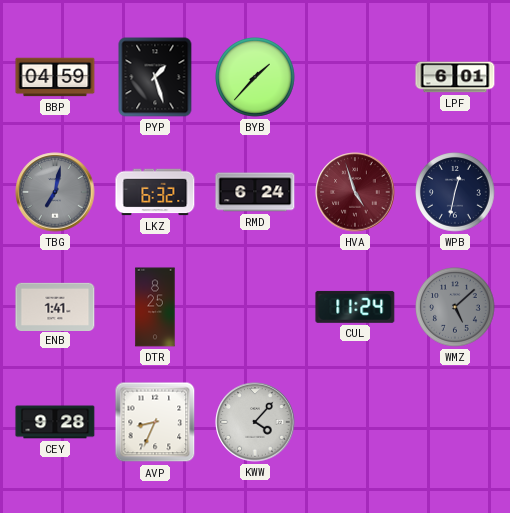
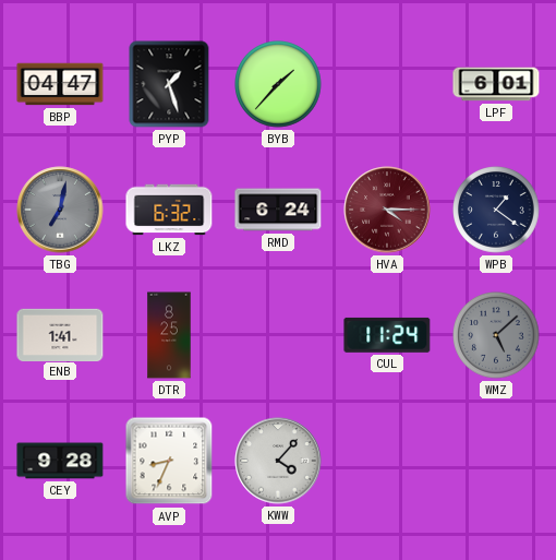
BBP: 04:59 -> 04:47 (60, 84)
HVA: 4:57 -> 4:15 (387, 210)
WPB: 12:32 -> 1:21 (496, 210)
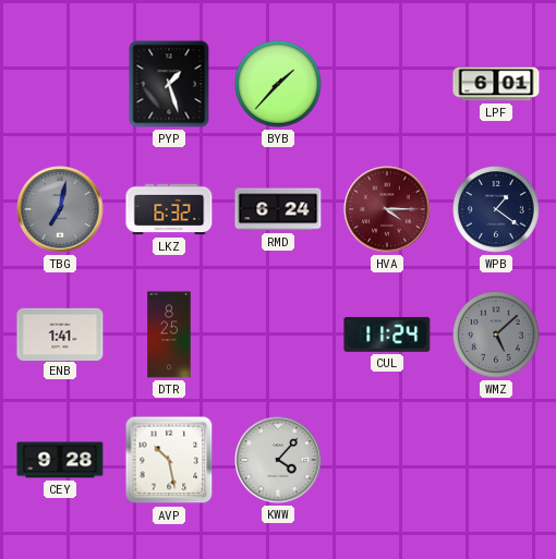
BBP: 04:47 -> none (60, 84)
AVP: 8:34 -> 10:28 (169, 460)
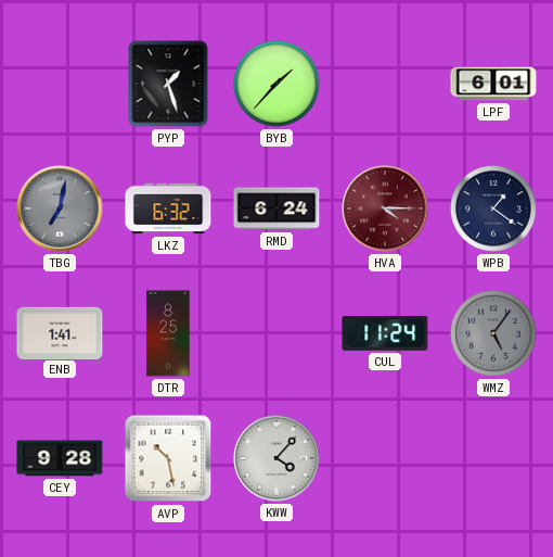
WMZ: 5:08 -> 5:06 (493, 333)
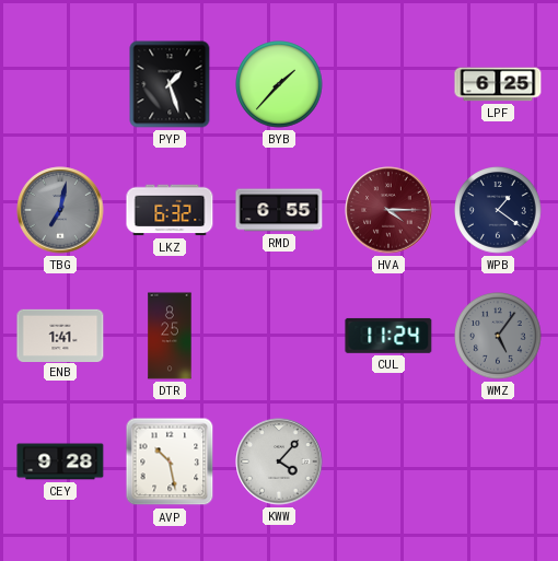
LPF: 6:01 -> 6:25 (498, 84)
RMD: 6:24 -> 6:55 (279, 210)
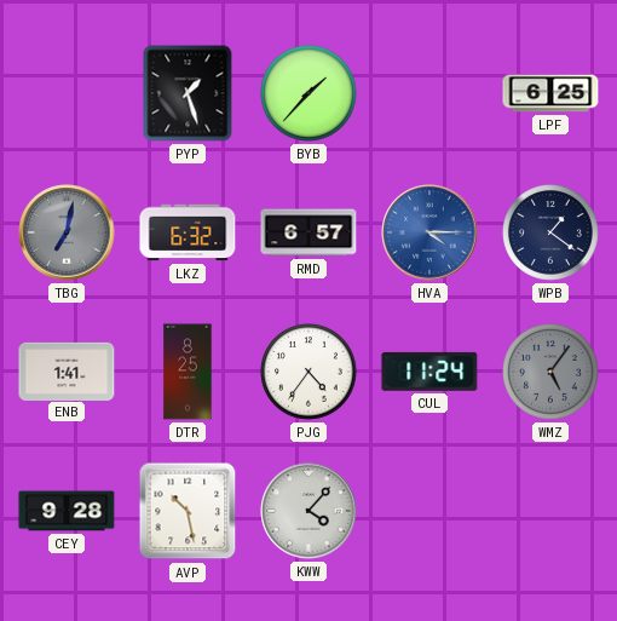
RMD: 6:55 -> 6:57 (308, 232)
HVA dial: burgundy -> blue (429, 232)
PJG: none -> 4:36 (308, 372)
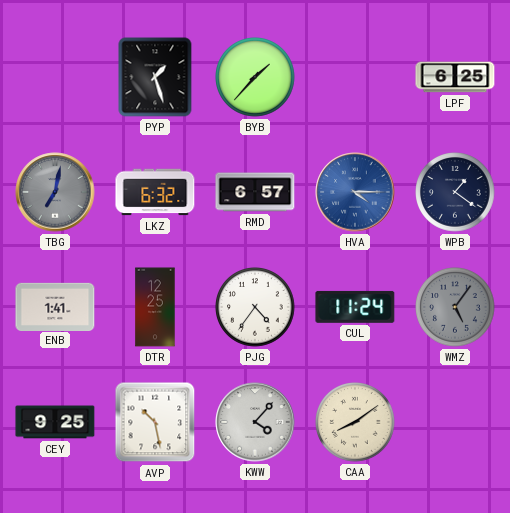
DTR: 8:25 -> 12:25 (155, 307)
CEY: 9:28 -> 9:25 (55, 422)
CAA: none -> 8:09 (355, 422)
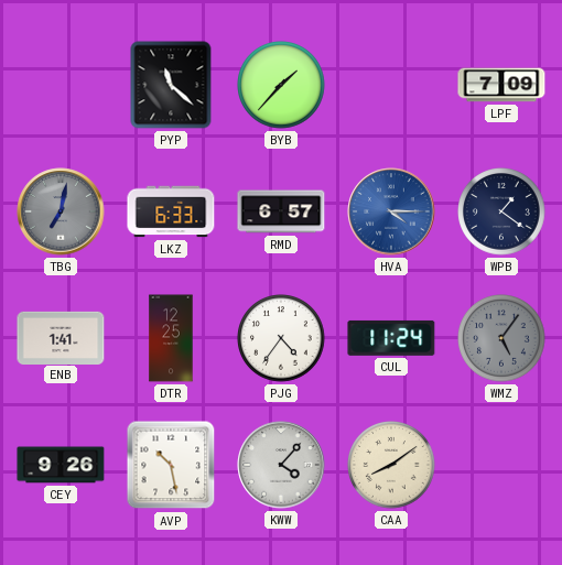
PYP: 1:27 -> 11:22 (171, 85)
LPF: 6:25 -> 7:09 (501, 85)
LKZ: 6:32 -> 6:33 (171, 211)
CEY: 9:25 -> 9:26 (61, 465)
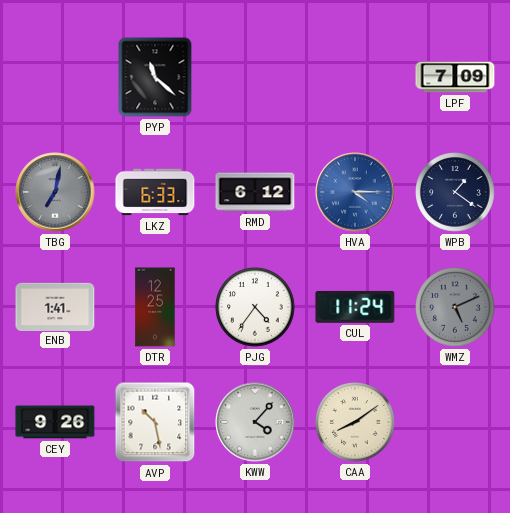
BYB: 1:37 -> none (281, 85)
RMD: 6:57 -> 6:12 (255, 192)
WMZ: 5:06 -> 5:11 (455, 307)
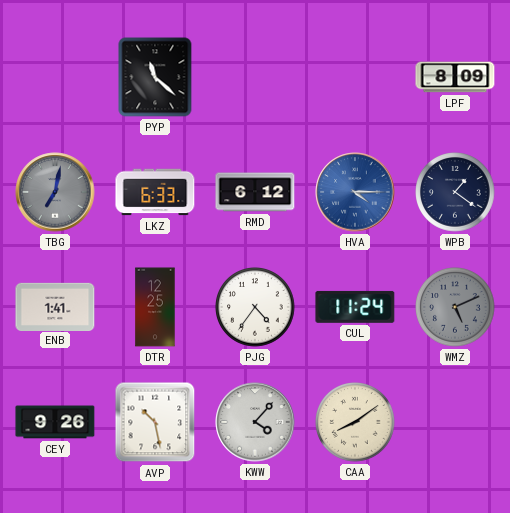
LPF: 7:09 -> 8:09 (455, 77)
